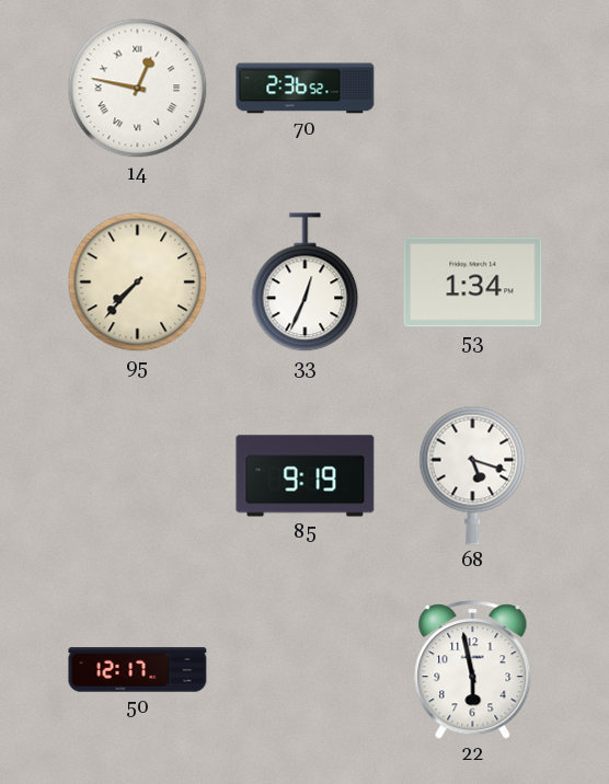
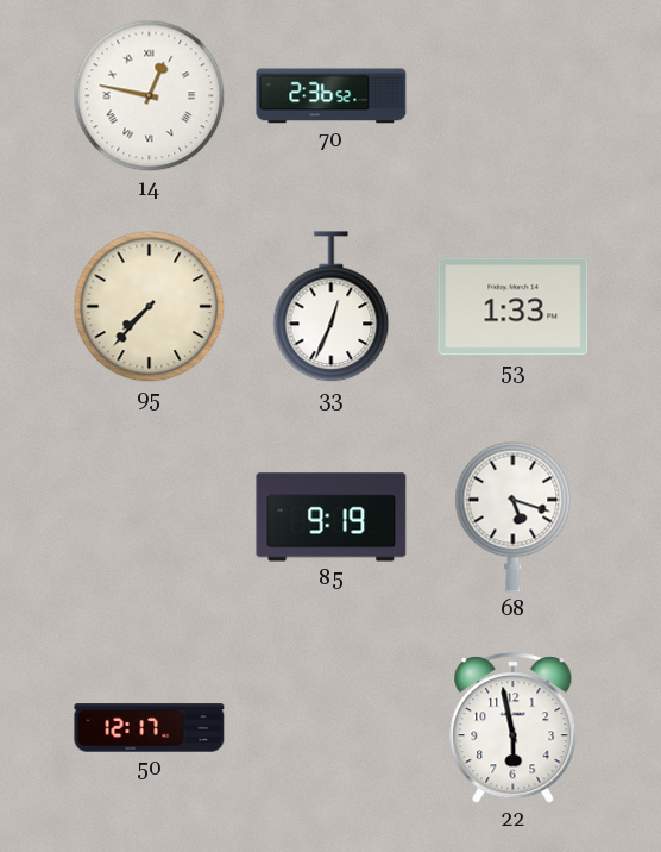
53: 1:34 -> 1:33 (514, 307)
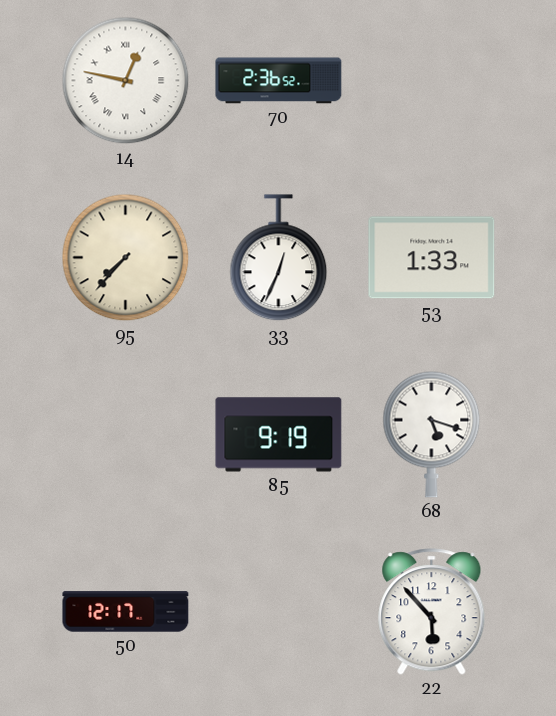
22: 5:58 -> 5:53 (432, 612)
